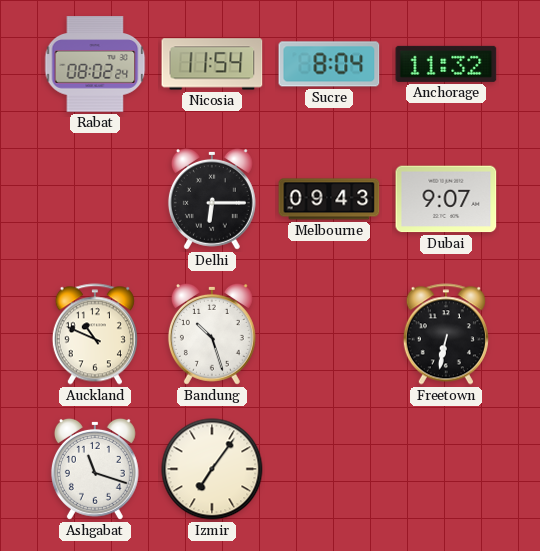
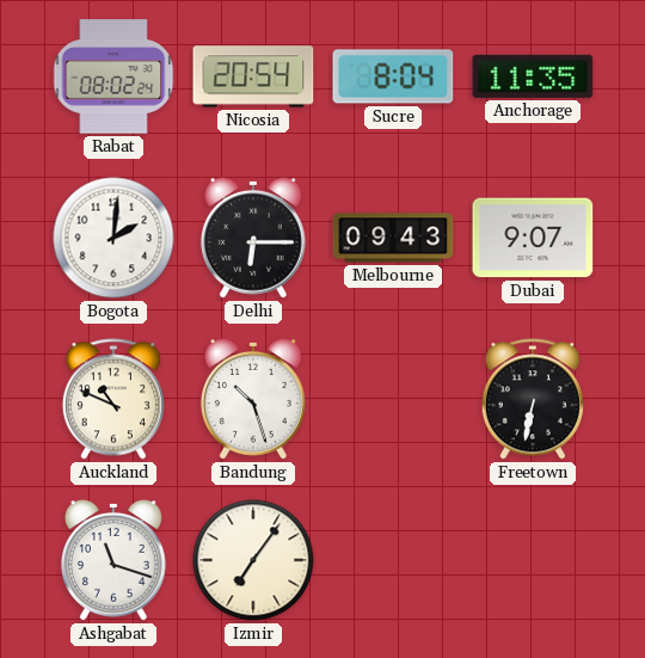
Nicosia: 11:54 -> 20:54 (253, 76)
Anchorage: 11:32 -> 11:35 (533, 76)
Bogota: none -> 2:01 (113, 238)
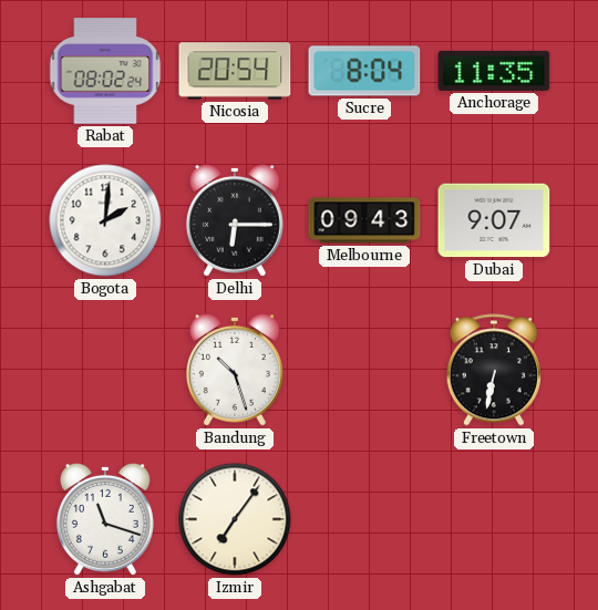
Auckland: 10:49 -> none (113, 399)
